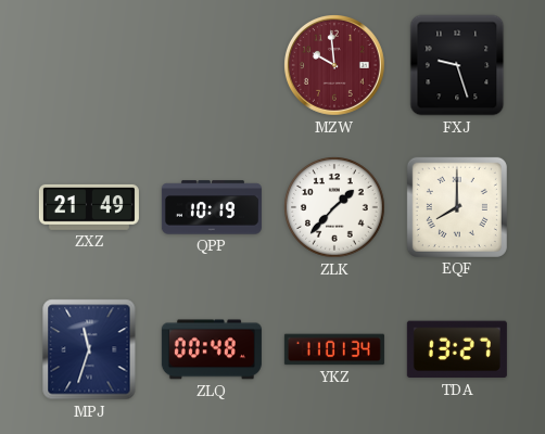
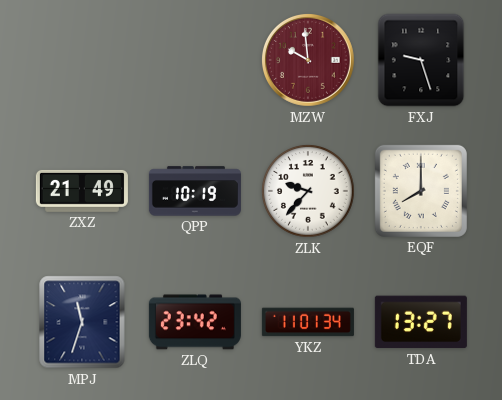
ZLK: 1:37 -> 9:37 (308, 191)
ZLQ: 00:48 -> 23:42 (195, 322)
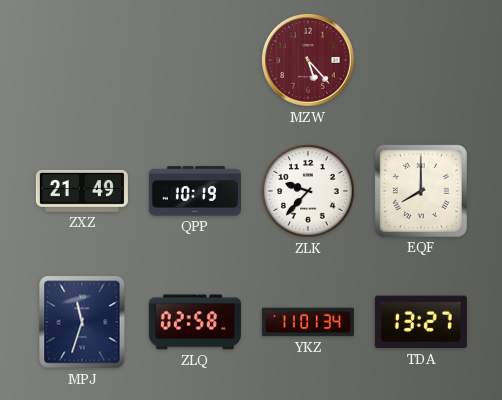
MZW: 9:59 -> 5:23 (308, 60)
FXJ: 9:27 -> none (421, 60)
ZLQ: 23:42 -> 02:58 (195, 322)
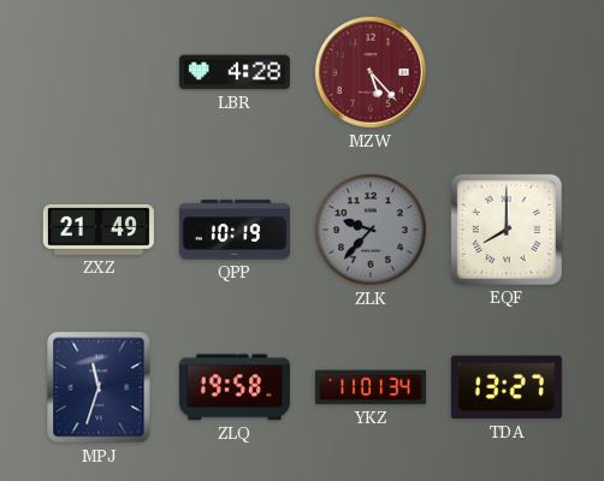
LBR: none -> 4:28 (235, 72)
ZLK dial: white -> grey (371, 230)
ZLQ: 02:58 -> 19:58 (235, 387)
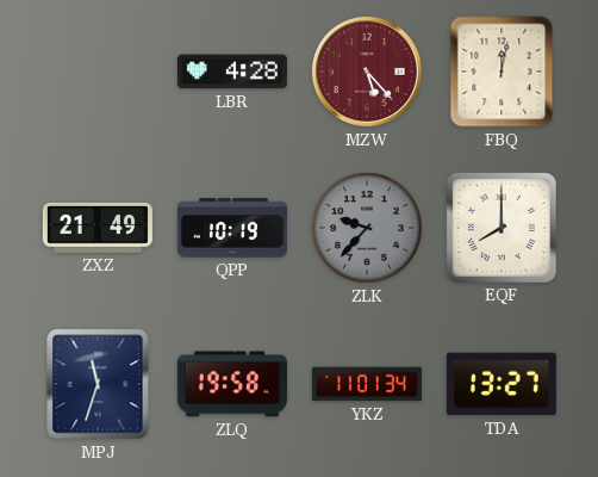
FBQ: none -> 12:02 (502, 72)
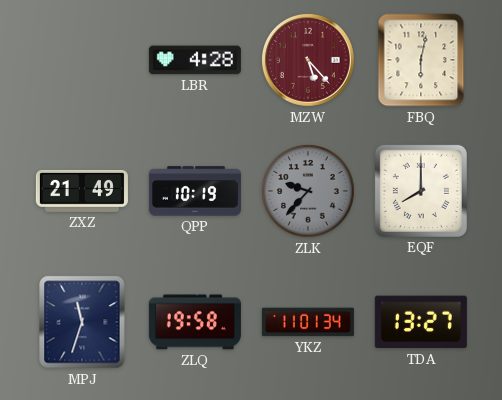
FBQ: 12:02 -> 6:02 (421, 60)
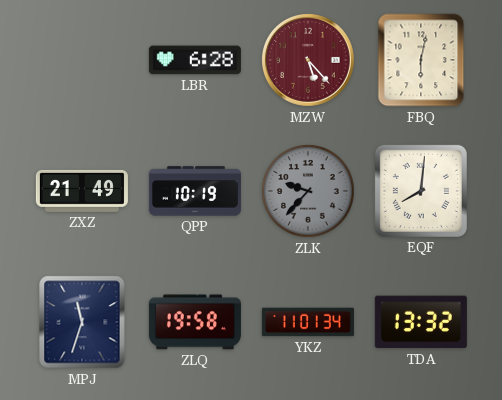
LBR: 4:28 -> 6:28 (195, 60)
EQF: 8:00 -> 8:01 (421, 191)
TDA: 13:27 -> 13:32 (421, 322)
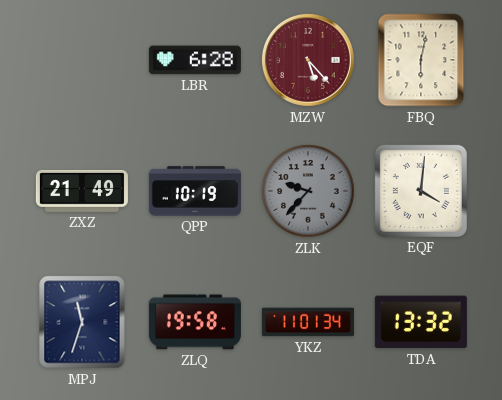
EQF: 8:01 -> 4:01 (421, 191)
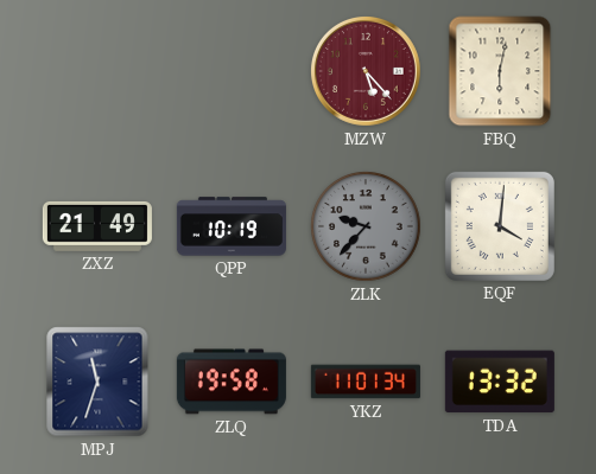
LBR: 6:28 -> none (195, 60)
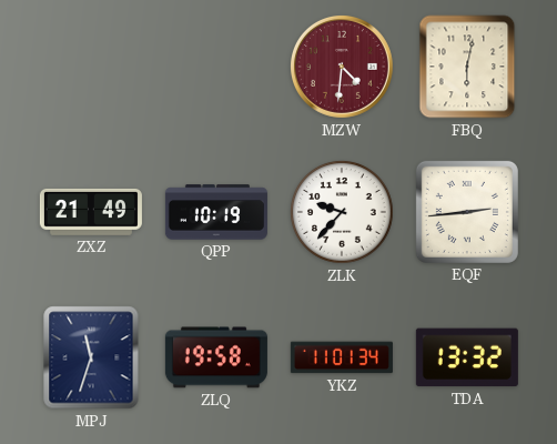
MZW: 5:23 -> 4:31 (342, 67)
ZLK dial: grey -> white (342, 212)
EQF: 4:01 -> 2:44 (467, 212)
